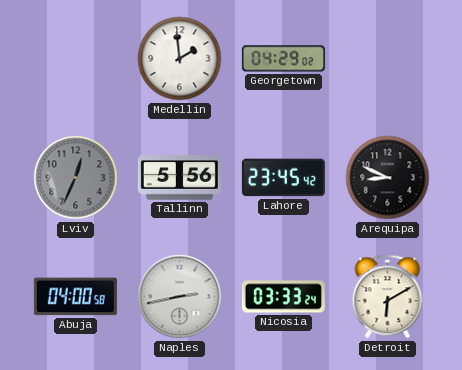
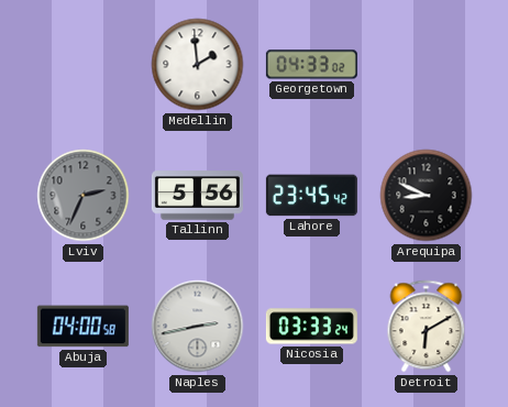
Georgetown: 04:29 -> 04:33 (311, 65)
Lviv: 12:34 -> 2:34 (84, 196)
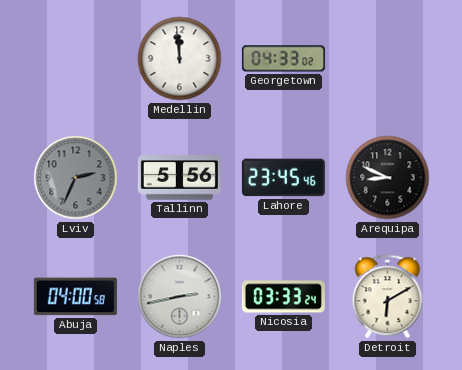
Medellin: 1:59 -> 11:59 (180, 59)
Lahore: 23:45:42 -> 23:45:46 (283, 178)
